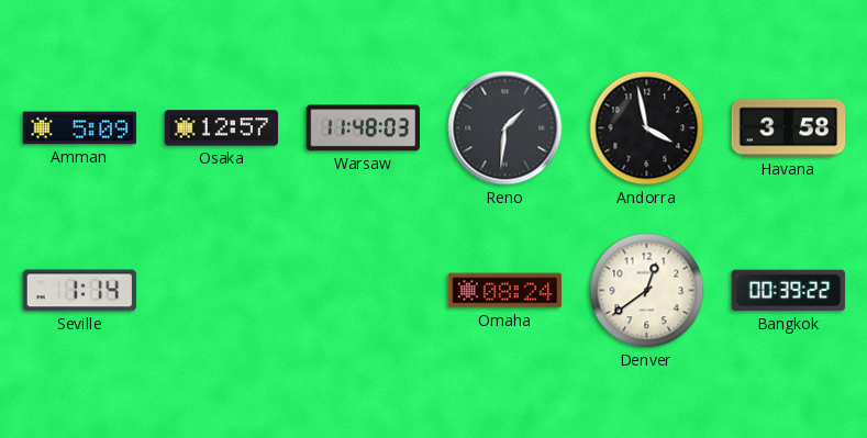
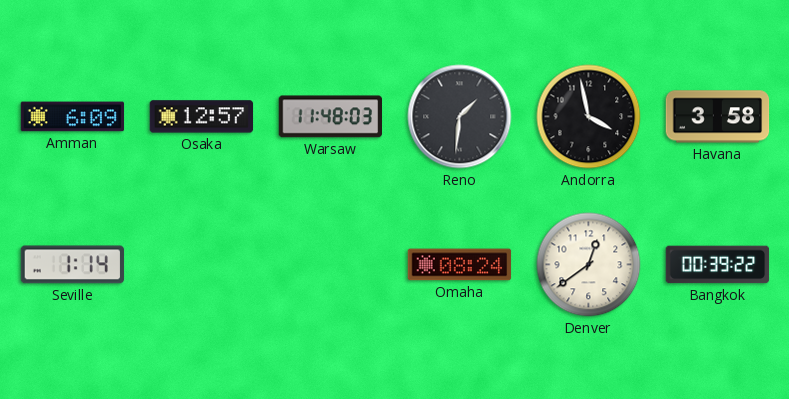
Amman: 5:09 -> 6:09 (73, 117)
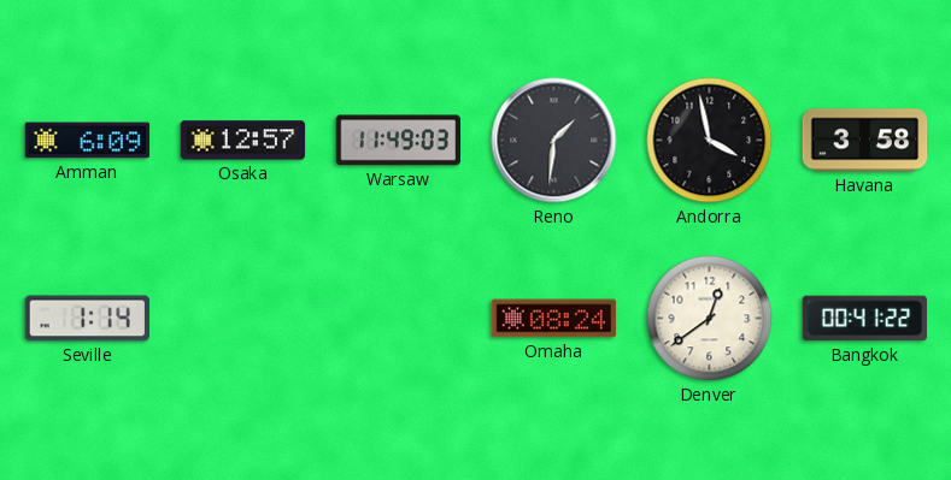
Warsaw: 11:48 -> 11:49 (399, 141)
Bangkok: 00:39 -> 00:41 (865, 319)
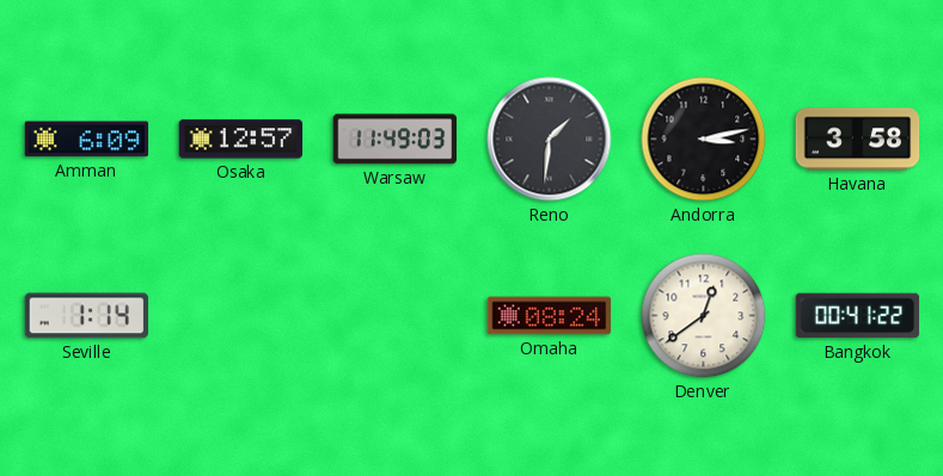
Andorra: 3:58 -> 3:13 (704, 140)
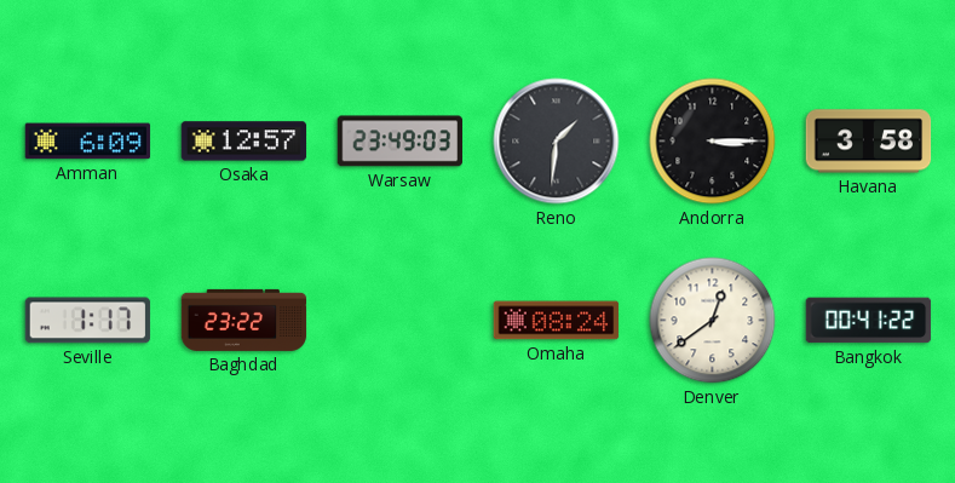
Warsaw: 11:49 -> 23:49 (401, 142)
Andorra: 3:13 -> 3:15 (713, 142)
Seville: 1:14 -> 1:17 (88, 321)
Baghdad: none -> 23:22 (244, 320)
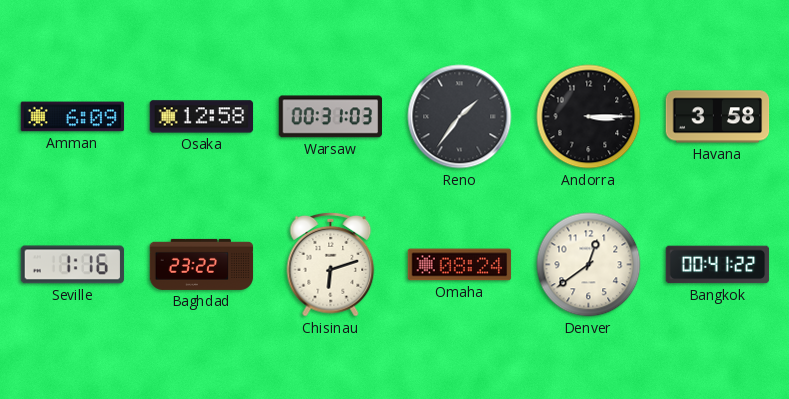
Osaka: 12:57 -> 12:58 (202, 117)
Warsaw: 23:49 -> 00:31 (331, 117)
Reno: 1:31 -> 1:36 (460, 117)
Seville: 1:17 -> 1:16 (73, 265)
Chisinau: none -> 6:12 (331, 264)
